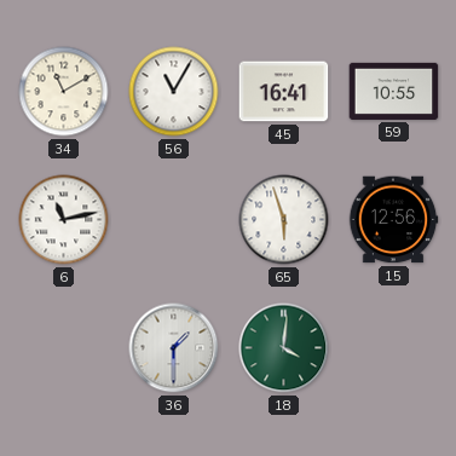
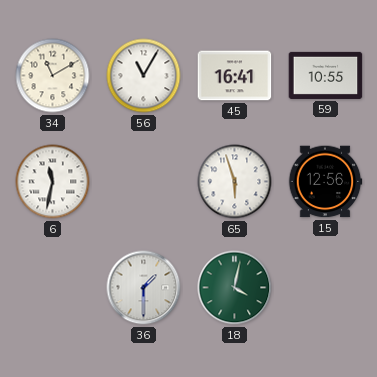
6: 11:13 -> 11:32 (53, 182)
18: 4:01 -> 4:02 (235, 288)
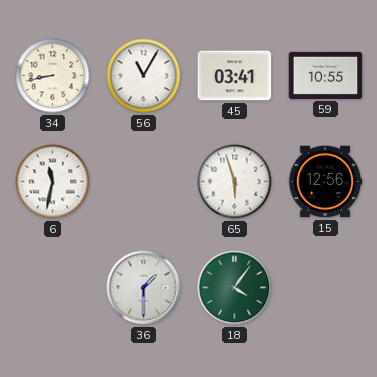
34: 11:10 -> 8:43 (53, 76)
45: 16:41 -> 03:41 (235, 76)
18: 4:02 -> 4:06 (235, 288)
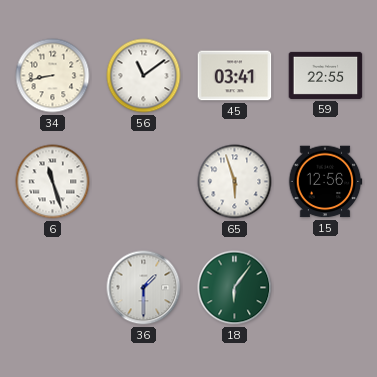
56: 11:05 -> 11:09 (144, 76)
59: 10:55 -> 22:55 (326, 75)
6: 11:32 -> 11:27 (53, 182)
18: 4:06 -> 6:06 (235, 288)
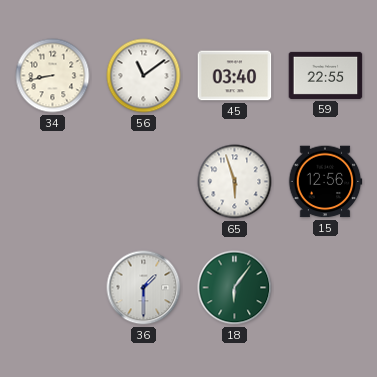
45: 03:41 -> 03:40 (235, 76)
6: 11:27 -> none (53, 182)
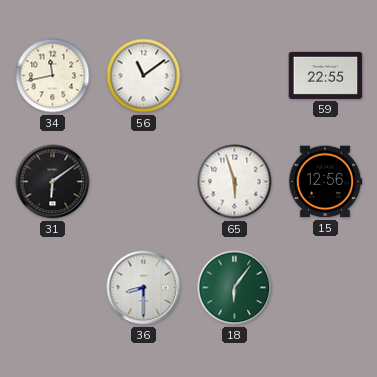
34: 8:43 -> 11:43 (53, 76)
45: 03:40 -> none (235, 76)
31: none -> 6:09 (53, 182)
36: 1:30 -> 8:30 (144, 288)
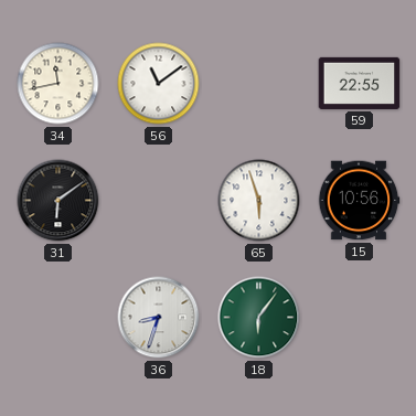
15: 12:56 -> 10:56 (359, 201)
36: 8:30 -> 8:33 (159, 318)
